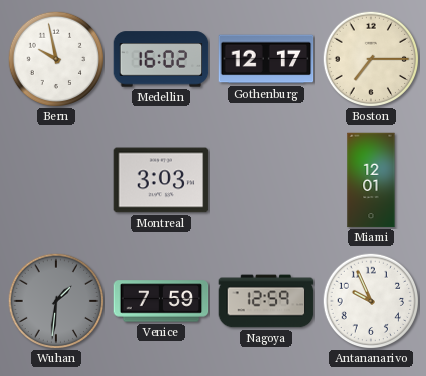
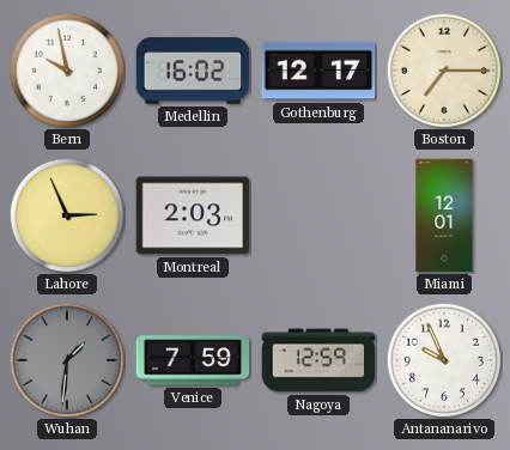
Lahore: none -> 2:56 (66, 214)
Montreal: 3:03 -> 2:03 (193, 215)
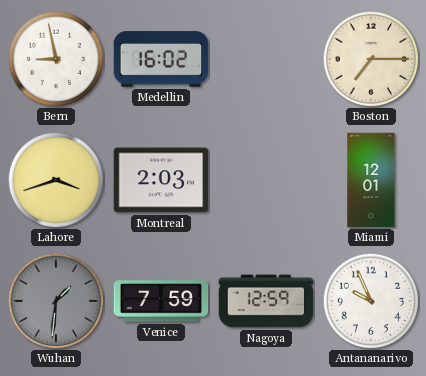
Bern: 9:58 -> 8:58 (55, 58)
Gothenburg: 12:17 -> none (318, 71)
Lahore: 2:56 -> 3:42 (55, 179)
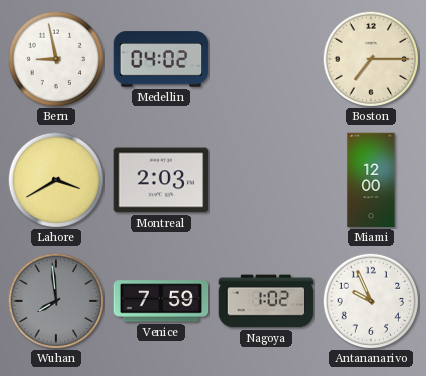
Medellin: 16:02 -> 04:02 (161, 59)
Lahore: 3:42 -> 3:40 (55, 179)
Miami: 12:01 -> 12:00 (371, 180)
Wuhan: 1:31 -> 7:59 (55, 300)
Nagoya: 12:59 -> 1:02 (266, 301)
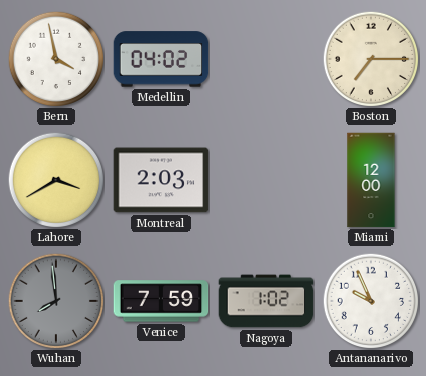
Bern: 8:58 -> 3:58 (55, 58)
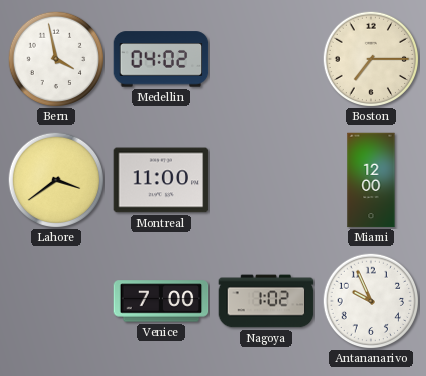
Lahore: 3:40 -> 3:39 (55, 179)
Montreal: 2:03 -> 11:00 (161, 180)
Wuhan: 7:59 -> none (55, 300)
Venice: 7:59 -> 7:00 (161, 301)
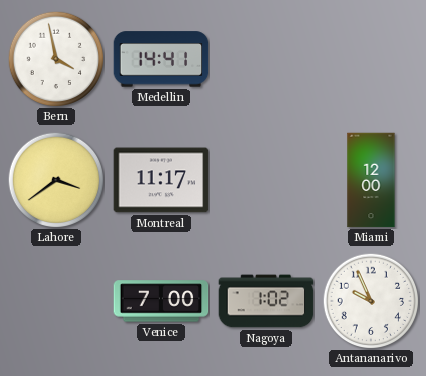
Medellin: 04:02 -> 14:41 (161, 59)
Boston: 7:15 -> none (370, 58)
Montreal: 11:00 -> 11:17 (161, 180)
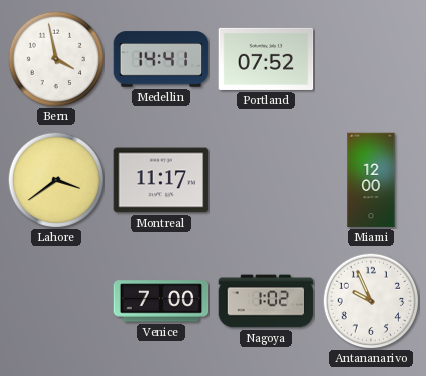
Portland: none -> 07:52 (266, 59)
